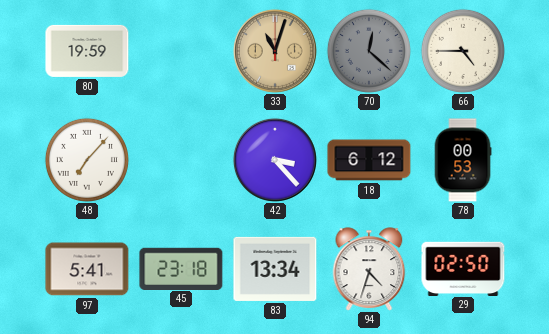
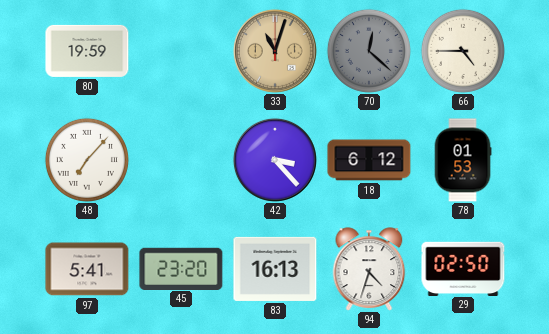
78: 00:53 -> 01:53 (463, 160)
45: 23:18 -> 23:20 (181, 268)
83: 13:34 -> 16:13 (275, 269)
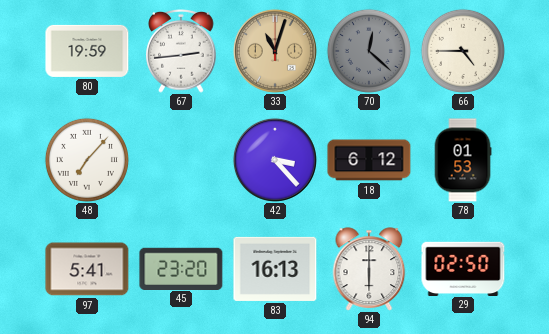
67: none -> 2:44 (181, 52)
94: 4:33 -> 6:00 (369, 269)
